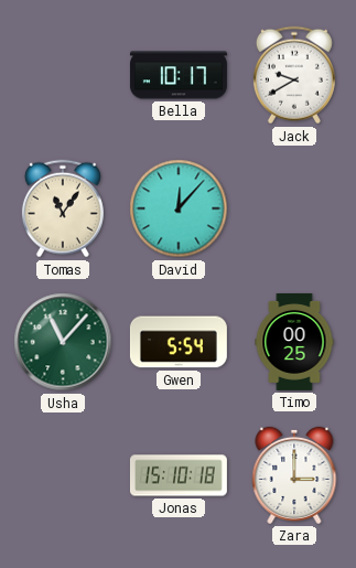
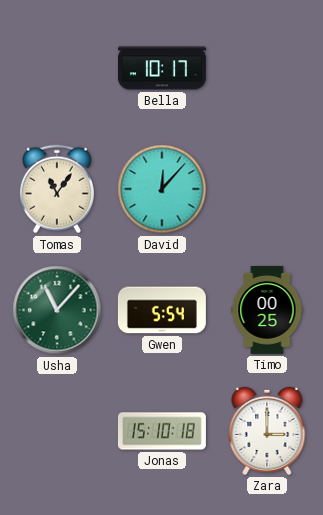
Jack: 9:40 -> none (294, 75)
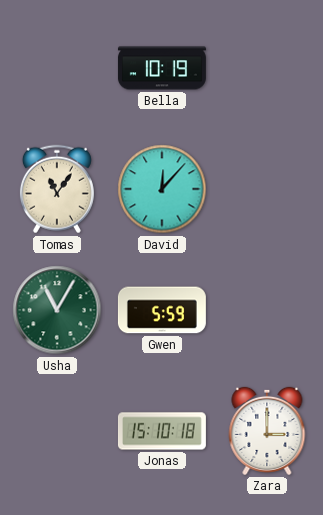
Bella: 10:17 -> 10:19 (162, 68)
Usha: 11:07 -> 11:05 (57, 310)
Gwen: 5:54 -> 5:59 (162, 310)
Timo: 00:25 -> none (267, 310)
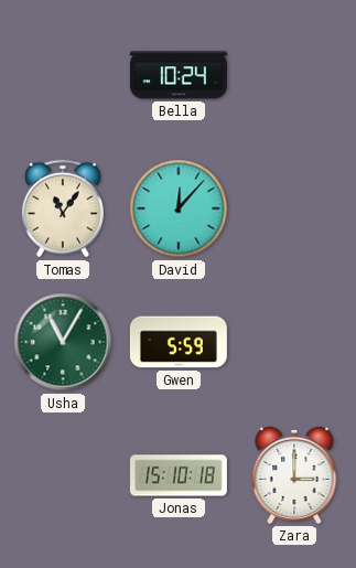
Bella: 10:19 -> 10:24 (179, 75)
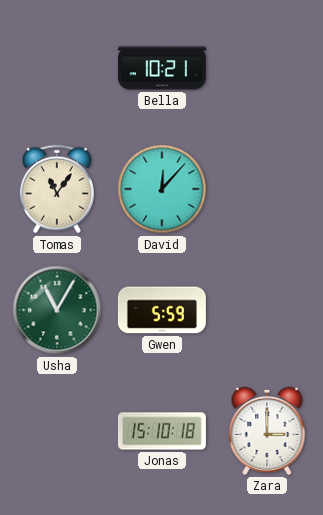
Bella: 10:24 -> 10:21 (162, 68)
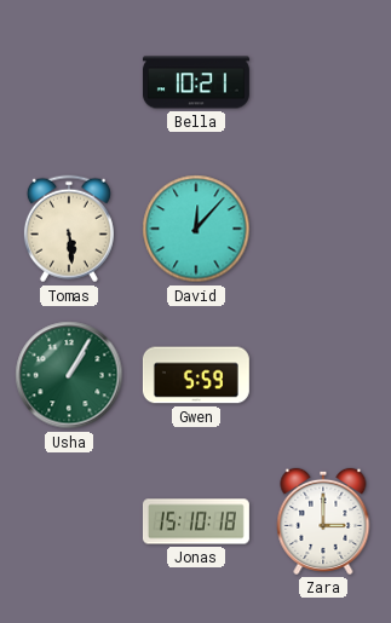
Tomas: 11:06 -> 5:29 (69, 229)
Usha: 11:05 -> 1:05 (69, 375)
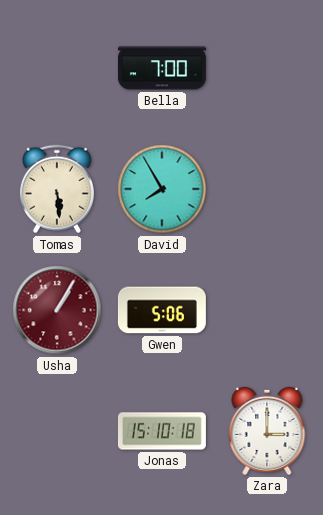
Bella: 10:21 -> 7:00 (162, 68)
David: 12:07 -> 7:55 (162, 189)
Usha dial: green -> burgundy (57, 310)
Gwen: 5:59 -> 5:06 (162, 310)
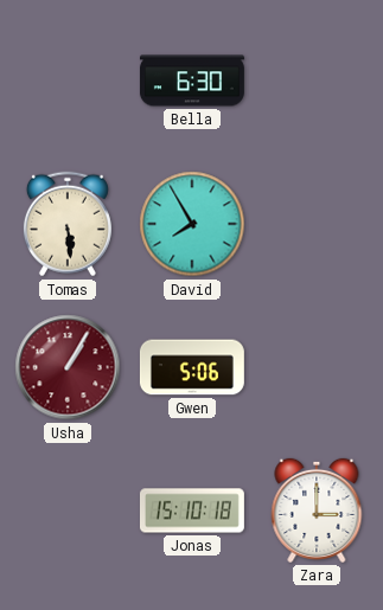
Bella: 7:00 -> 6:30 (192, 81)
